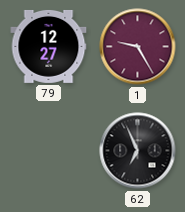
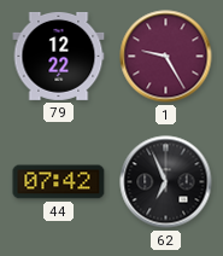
79: 12:27 -> 12:22 (59, 56)
44: none -> 07:42 (59, 182)
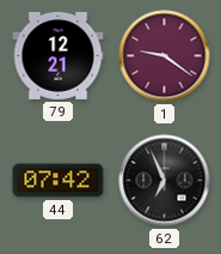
79: 12:22 -> 12:21 (59, 55)
1: 9:25 -> 9:21 (165, 56)
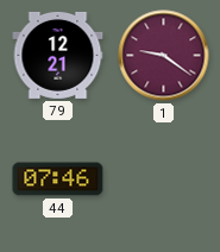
44: 07:42 -> 07:46 (58, 179)
62: 6:56 -> none (165, 181)
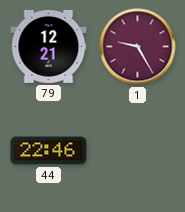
1: 9:21 -> 9:25 (138, 47)
44: 07:46 -> 22:46 (49, 151)
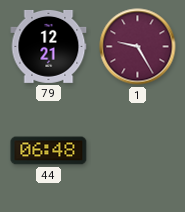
44: 22:46 -> 06:48 (49, 151)
